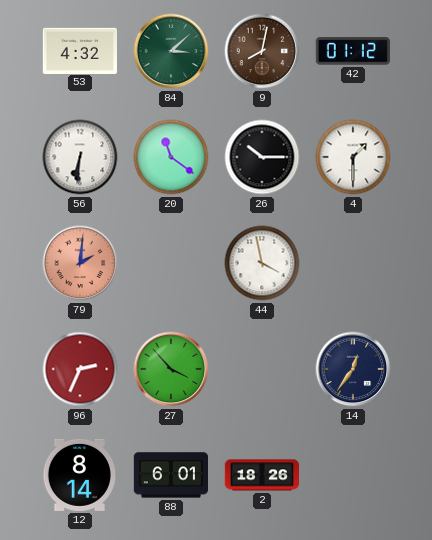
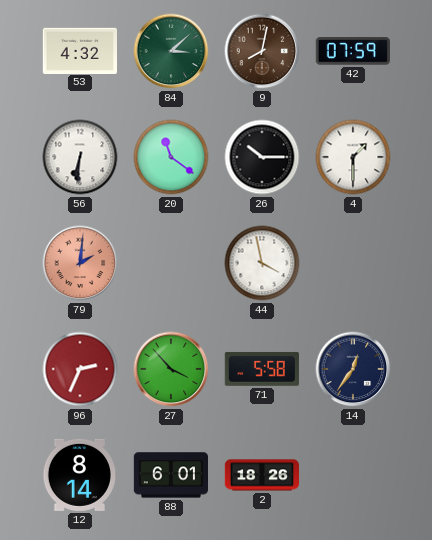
42: 01:12 -> 07:59 (353, 51)
71: none -> 5:58 (262, 369)
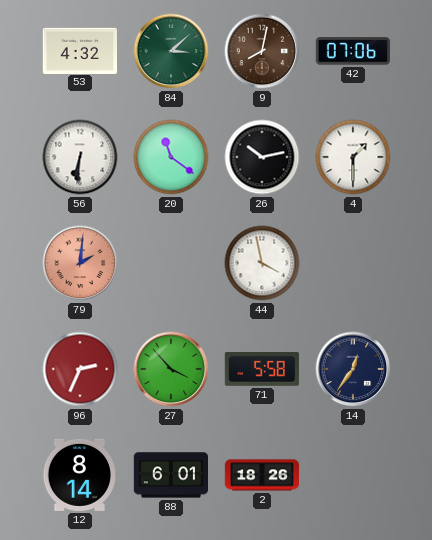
42: 07:59 -> 07:06 (353, 51)
26: 10:15 -> 10:13 (262, 157)
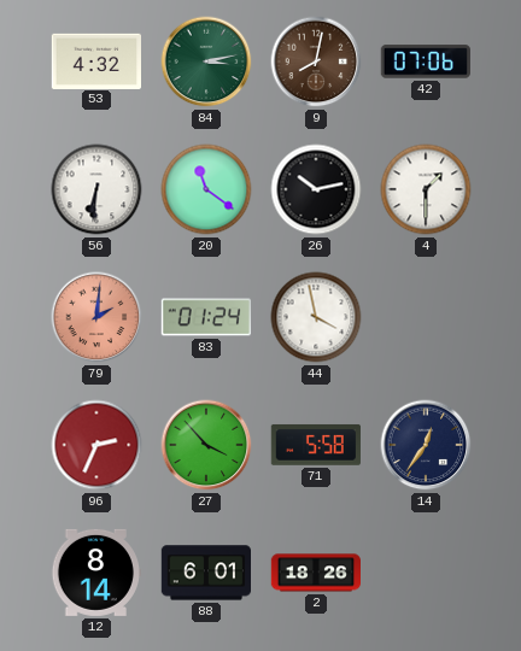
84: 3:08 -> 3:13 (206, 61)
83: none -> 01:24 (206, 317)
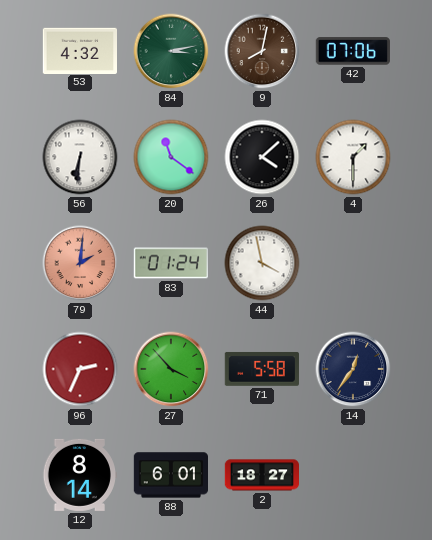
26: 10:13 -> 4:08 (262, 157)
2: 18:26 -> 18:27 (261, 475)
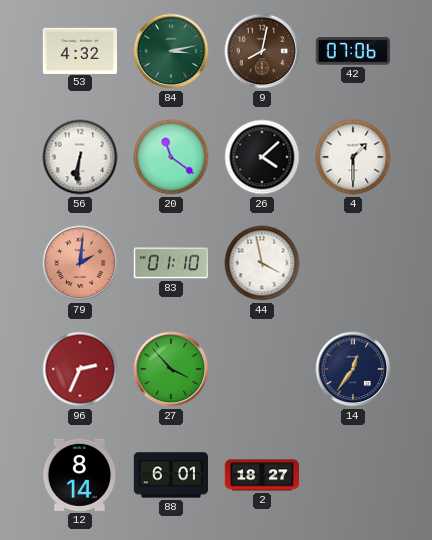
83: 01:24 -> 01:10 (171, 263)
71: 5:58 -> none (262, 369)
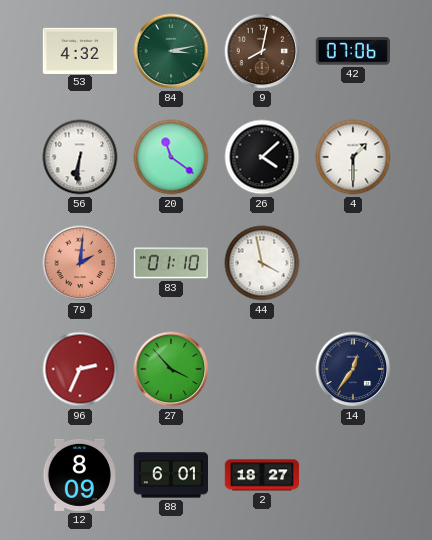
12: 8:14 -> 8:09 (79, 475)
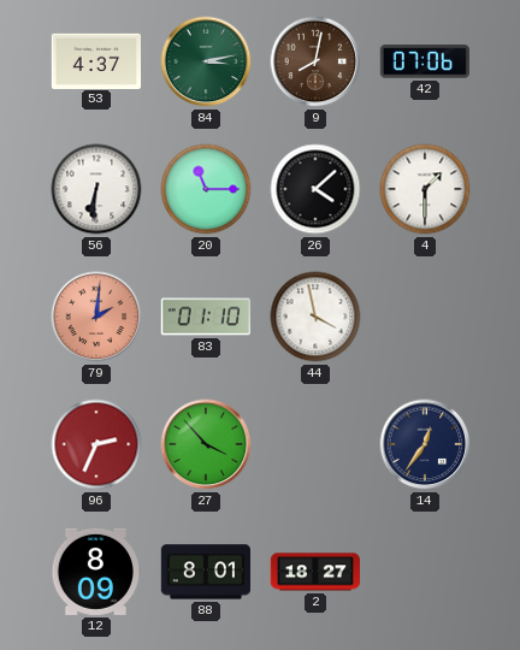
53: 4:32 -> 4:37 (95, 60)
20: 11:21 -> 11:15 (206, 189)
88: 6:01 -> 8:01 (205, 572)
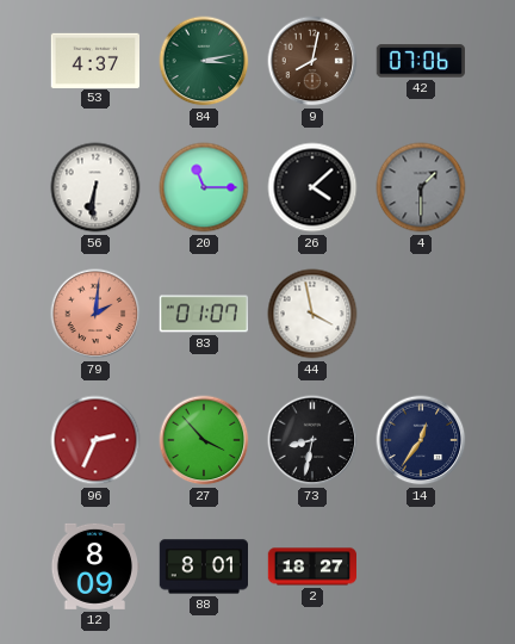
4 dial: white -> grey (421, 187)
83: 01:10 -> 01:07 (204, 314)
73: none -> 8:32 (312, 440)
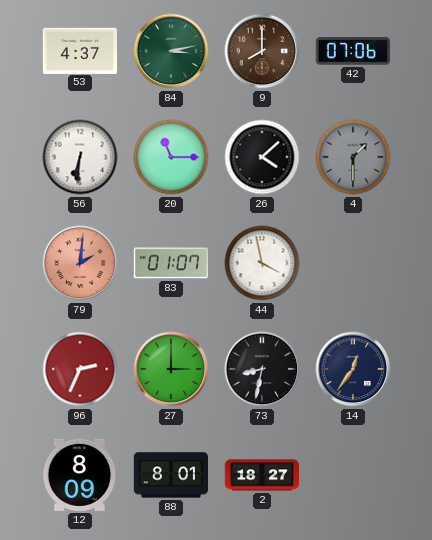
9: 8:02 -> 8:00 (262, 51)
27: 3:53 -> 3:00 (171, 369)
